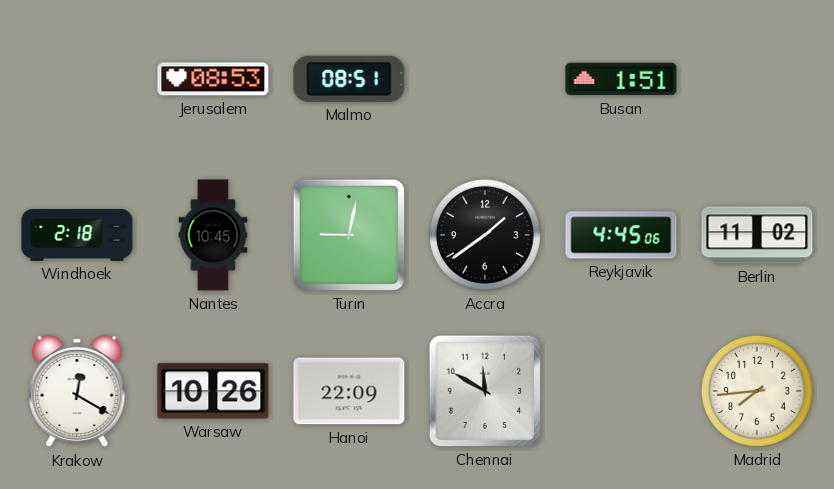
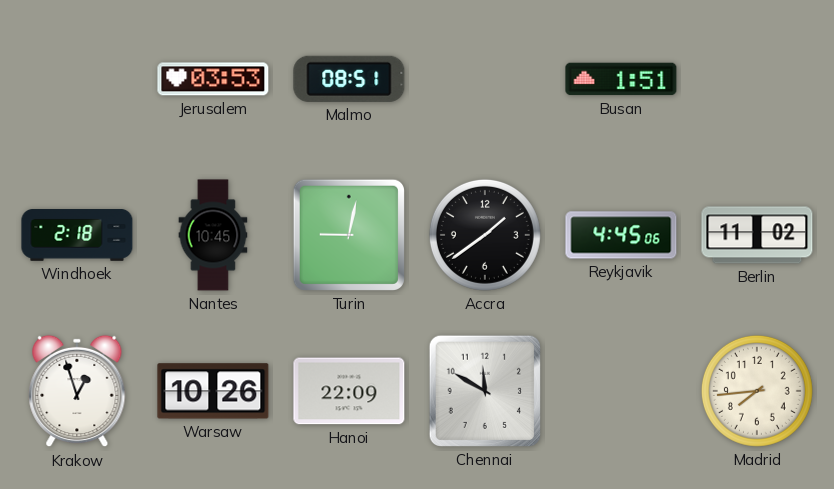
Jerusalem: 08:53 -> 03:53 (213, 79)
Krakow: 12:20 -> 12:57 (77, 391)
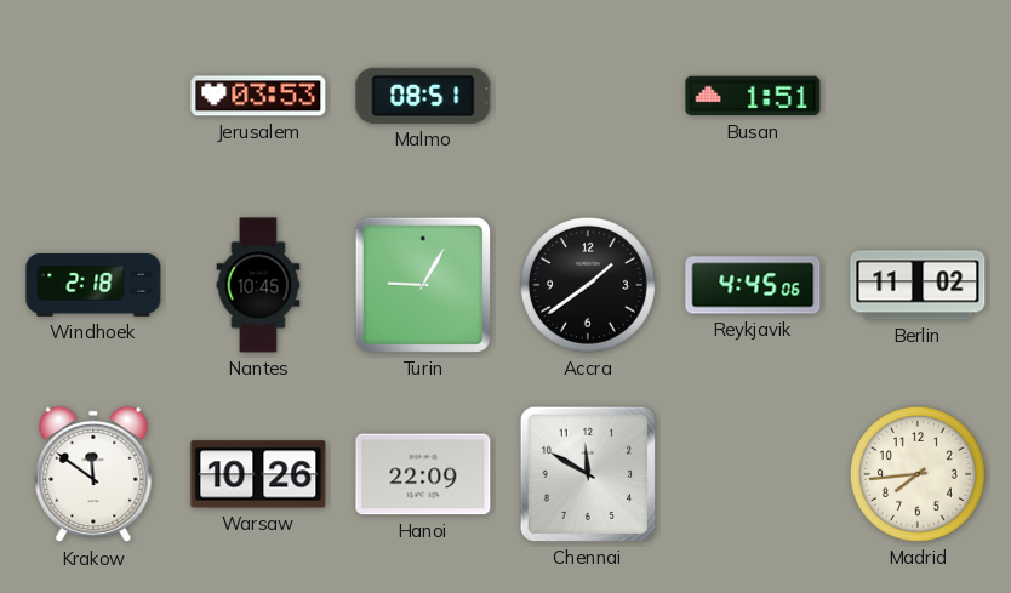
Turin: 9:02 -> 9:05 (423, 285)
Krakow: 12:57 -> 11:51 (93, 474)
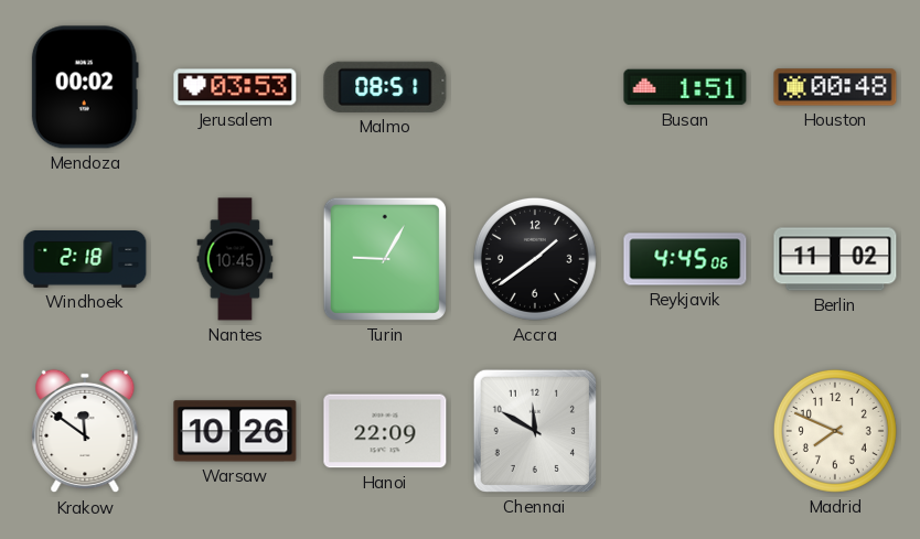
Mendoza: none -> 00:02 (85, 87)
Houston: none -> 00:48 (835, 87)
Madrid: 7:44 -> 7:49 (835, 431)
